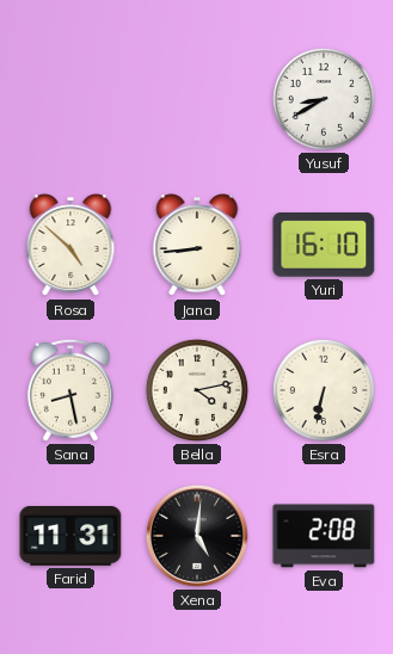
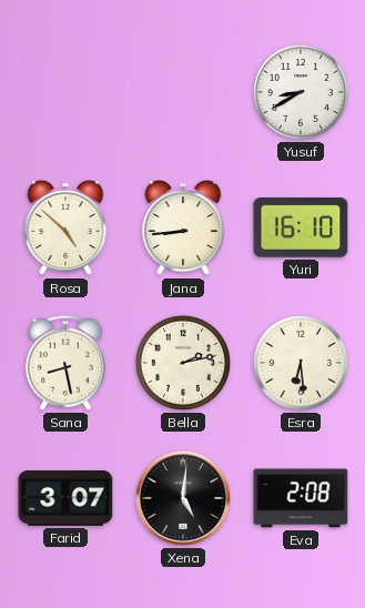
Bella: 4:13 -> 2:13 (183, 363)
Esra: 6:32 -> 6:29 (301, 363)
Farid: 11:31 -> 3:07 (65, 499)
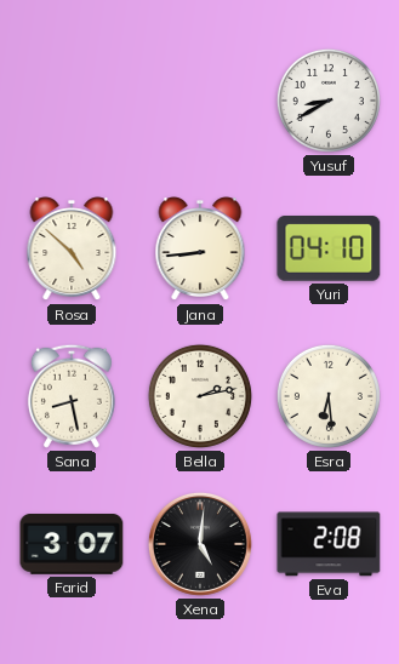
Yuri: 16:10 -> 04:10 (329, 248)
